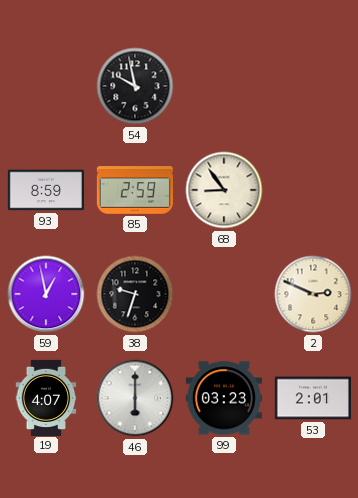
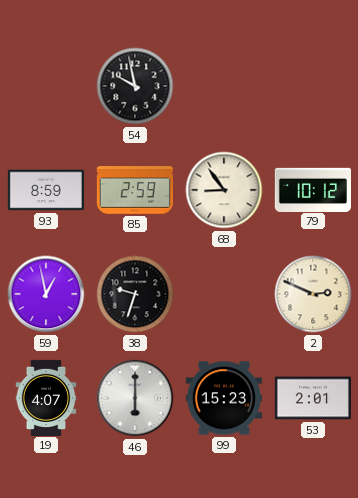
79: none -> 10:12 (312, 189)
99: 03:23 -> 15:23 (224, 398)
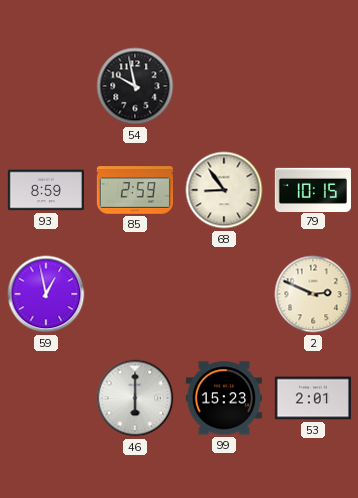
79: 10:12 -> 10:15 (312, 189)
38: 9:33 -> none (135, 294)
19: 4:07 -> none (46, 397)
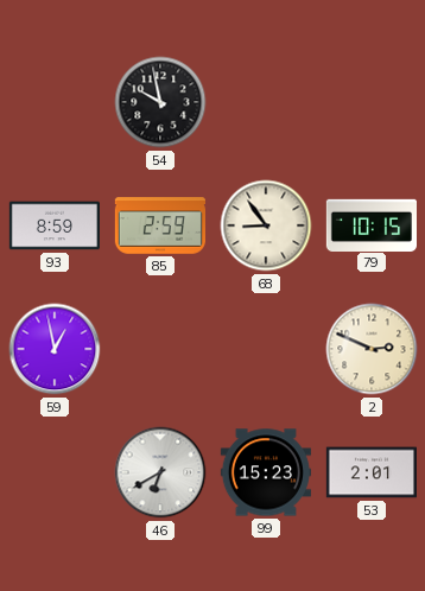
46: 6:00 -> 6:40 (160, 472)
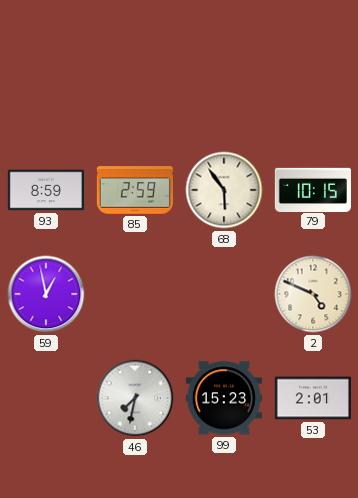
54: 9:58 -> none (160, 102)
68: 8:54 -> 5:54 (224, 190)
2: 2:49 -> 4:49 (313, 294)
46: 6:40 -> 7:32 (135, 398)
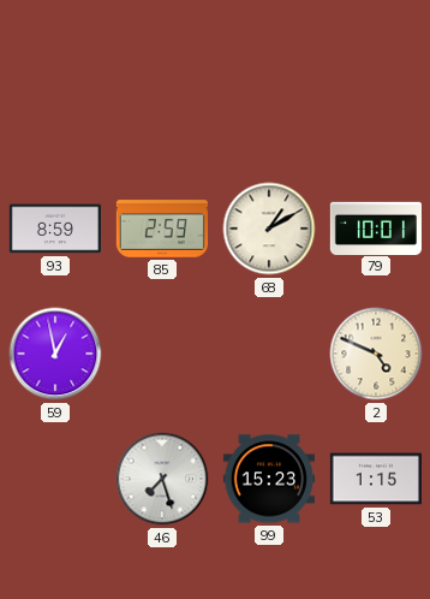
68: 5:54 -> 1:10 (269, 229)
79: 10:15 -> 10:01 (375, 227)
46: 7:32 -> 7:27 (162, 479)
53: 2:01 -> 1:15 (376, 479)
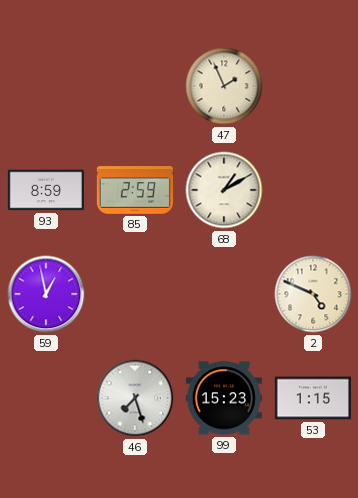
47: none -> 1:56 (224, 86)
79: 10:01 -> none (375, 227)
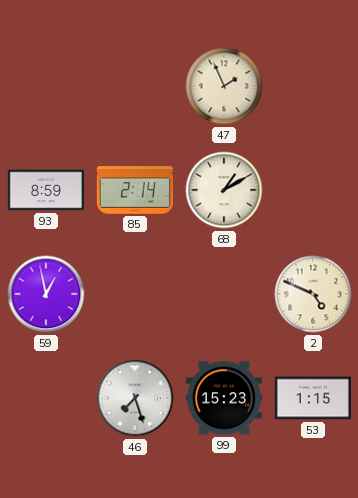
85: 2:59 -> 2:14 (134, 190)
